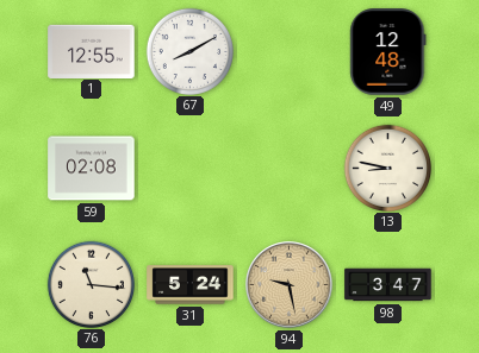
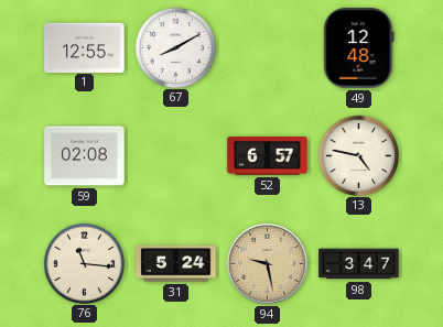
52: none -> 6:57 (268, 156)
13: 8:47 -> 4:47 (358, 155)
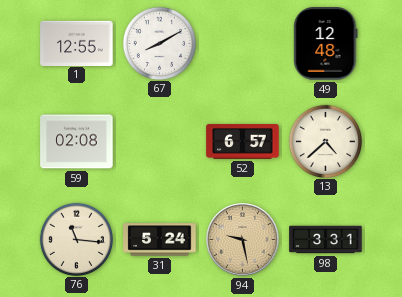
13: 4:47 -> 4:38 (325, 141)
98: 3:47 -> 3:31 (326, 240)
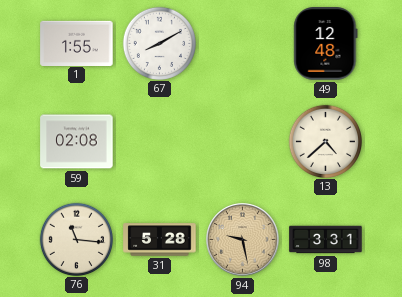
1: 12:55 -> 1:55 (77, 43)
52: 6:57 -> none (243, 142)
31: 5:24 -> 5:28 (160, 240)
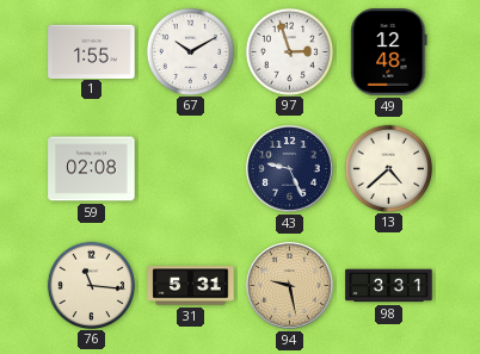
67: 8:10 -> 10:10 (190, 51)
97: none -> 2:57 (289, 51)
43: none -> 9:26 (290, 169)
31: 5:28 -> 5:31 (191, 286)
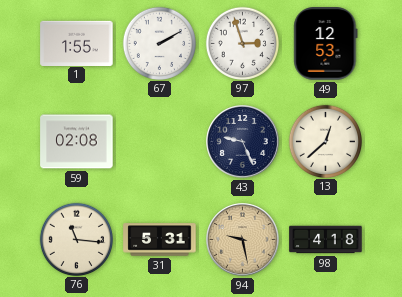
67: 10:10 -> 2:10 (159, 43)
49: 12:48 -> 12:53 (326, 44)
13: 4:38 -> 12:38 (325, 141)
98: 3:31 -> 4:18 (326, 240)
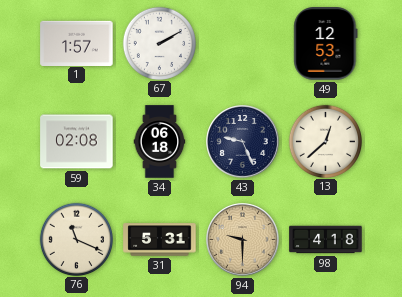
1: 1:55 -> 1:57 (77, 43)
97: 2:57 -> none (242, 43)
34: none -> 06:18 (160, 142)
76: 11:16 -> 11:19 (76, 239)
94: 9:28 -> 9:30 (243, 240)
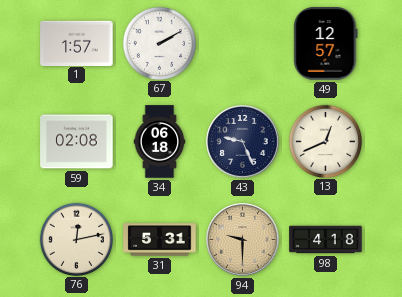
49: 12:53 -> 12:57 (326, 44)
13: 12:38 -> 12:41 (325, 141)
76: 11:19 -> 12:13 (76, 239)
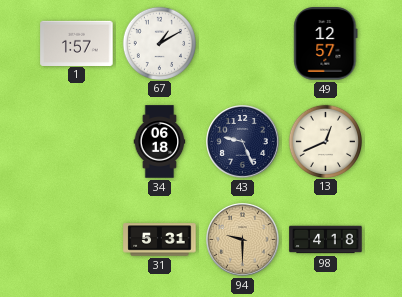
67: 2:10 -> 1:10 (159, 43)
59: 02:08 -> none (77, 142)
76: 12:13 -> none (76, 239)
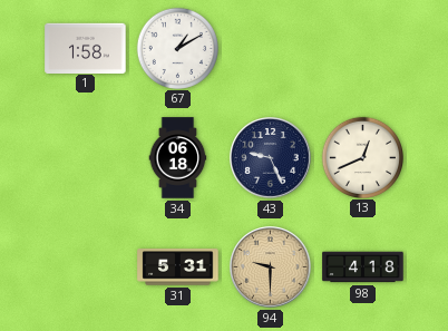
1: 1:57 -> 1:58 (86, 48)
49: 12:57 -> none (326, 44)
